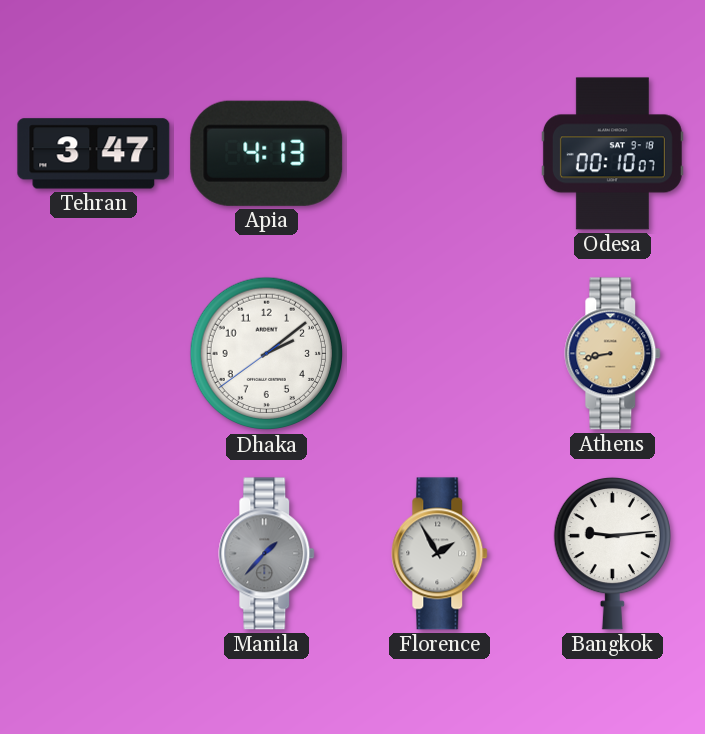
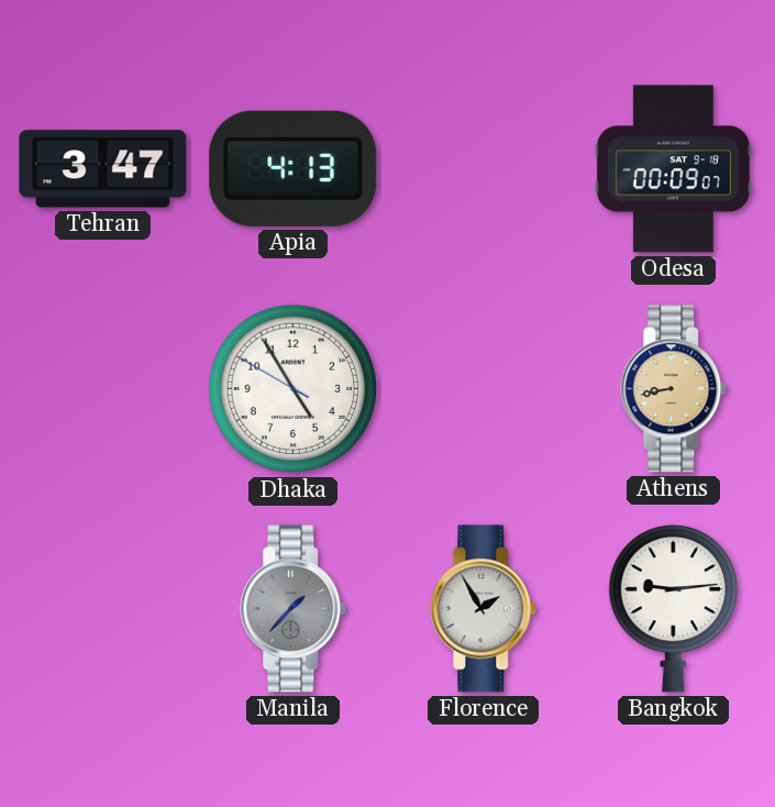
Odesa: 00:10 -> 00:09 (673, 169)
Dhaka: 2:08 -> 4:54 (294, 389)
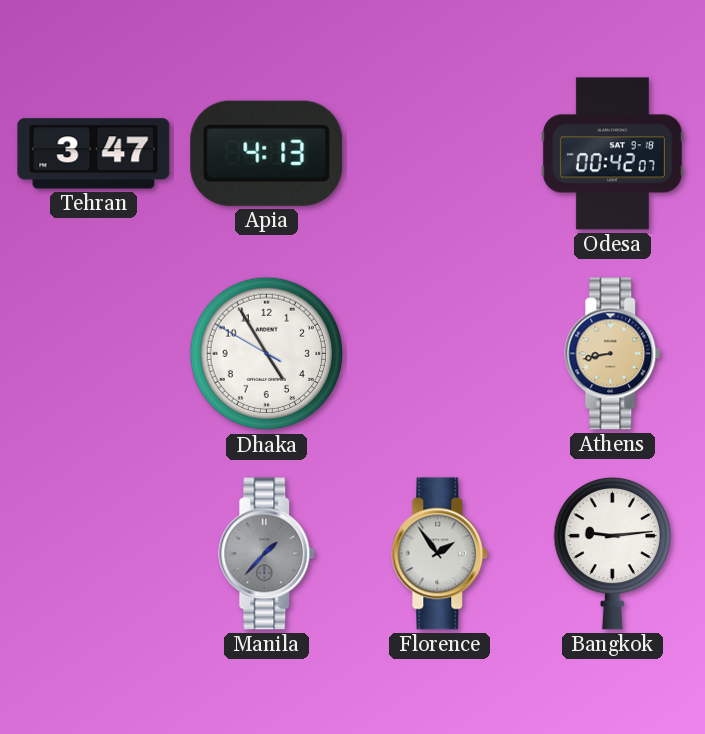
Odesa: 00:09 -> 00:42 (612, 154)
Florence: 1:55 -> 1:54 (440, 554)
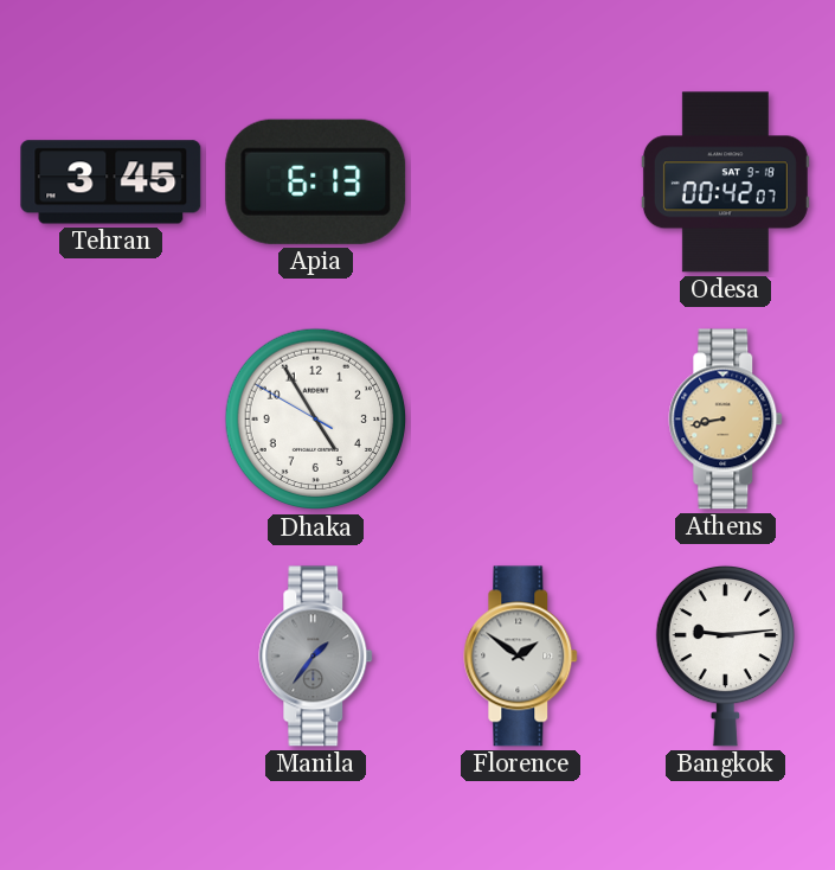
Tehran: 3:47 -> 3:45 (111, 183)
Apia: 4:13 -> 6:13 (316, 181)
Manila: 1:37 -> 1:36 (316, 657)
Florence: 1:54 -> 1:51 (521, 657)
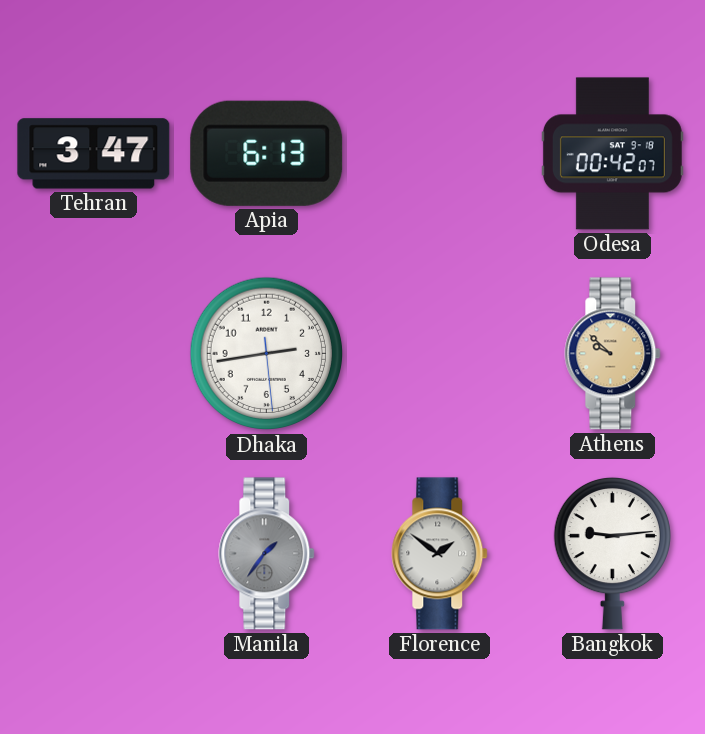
Tehran: 3:45 -> 3:47 (94, 154)
Dhaka: 4:54 -> 2:43 (267, 354)
Athens: 8:43 -> 9:52 (613, 354)
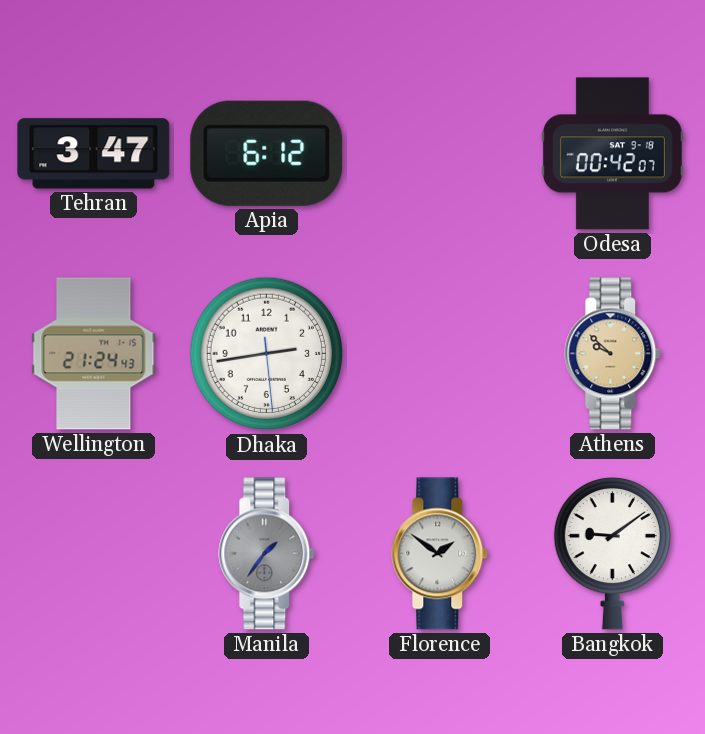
Apia: 6:13 -> 6:12 (267, 153)
Wellington: none -> 21:24 (94, 354)
Bangkok: 9:14 -> 9:09 (612, 553)
